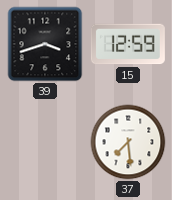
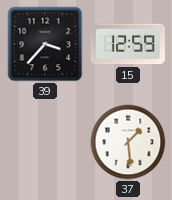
39: 3:42 -> 3:37 (45, 44)
37: 7:29 -> 1:29 (128, 142)
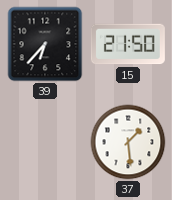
39: 3:37 -> 6:37 (45, 44)
15: 12:59 -> 21:50 (128, 44)
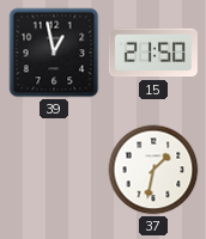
39: 6:37 -> 12:58 (54, 53)
37: 1:29 -> 1:32 (153, 170)
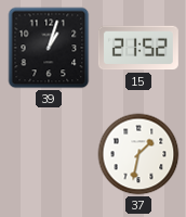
39: 12:58 -> 1:03 (49, 48)
15: 21:50 -> 21:52 (138, 48)
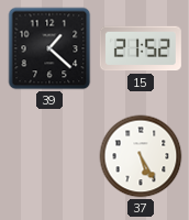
39: 1:03 -> 1:22 (49, 48)
37: 1:32 -> 5:25 (141, 156)
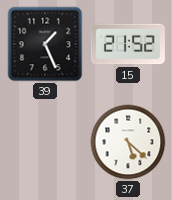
39: 1:22 -> 1:26 (45, 44)
37: 5:25 -> 5:22 (128, 142)
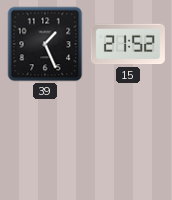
37: 5:22 -> none (128, 142)
